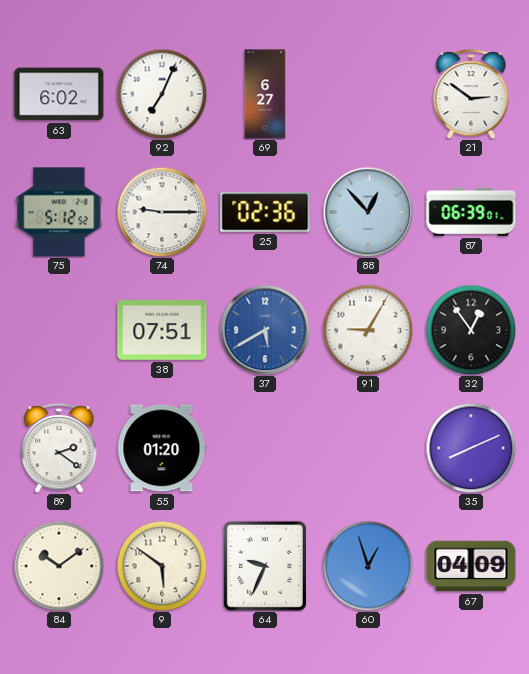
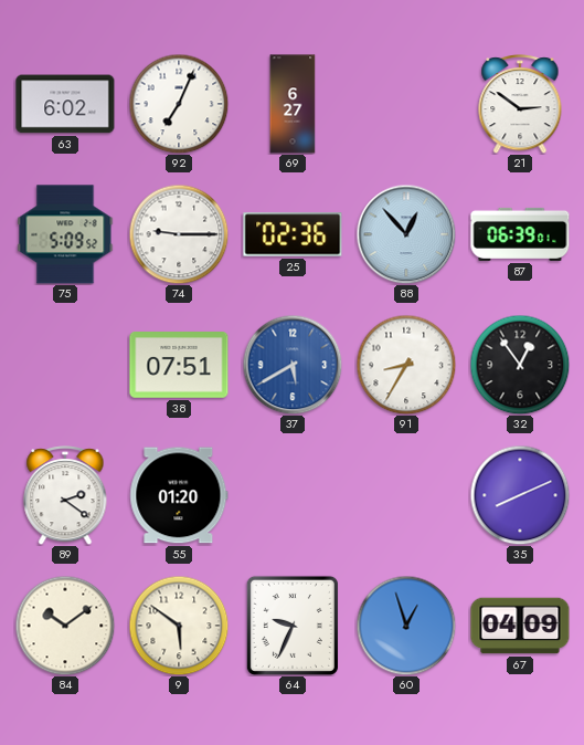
75: 5:12 -> 5:09 (65, 234)
91: 9:05 -> 8:35 (406, 365)
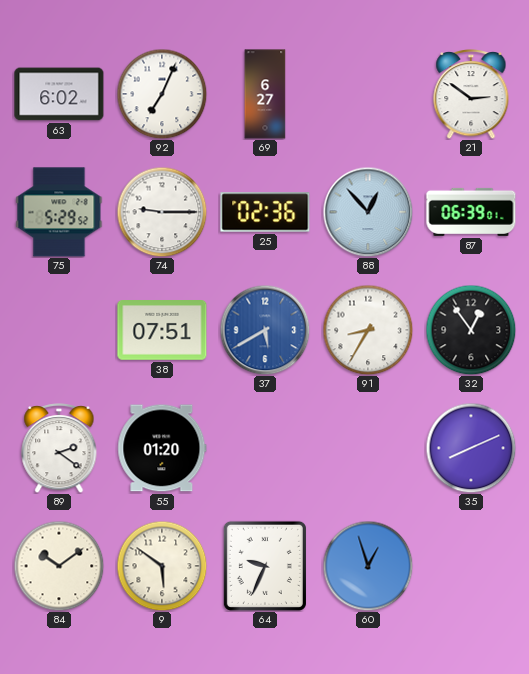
75: 5:09 -> 5:29 (59, 212)
67: 04:09 -> none (520, 626)
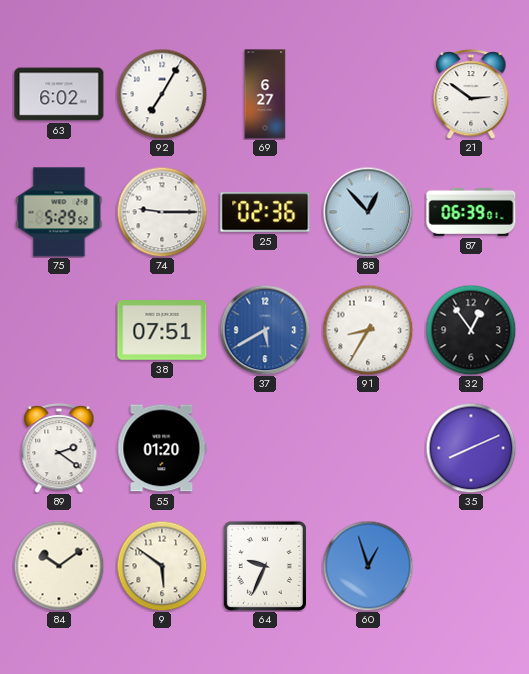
92: 7:04 -> 7:05 (162, 94)
